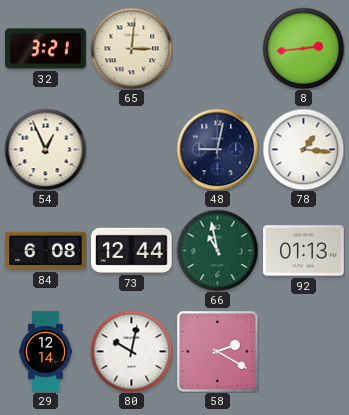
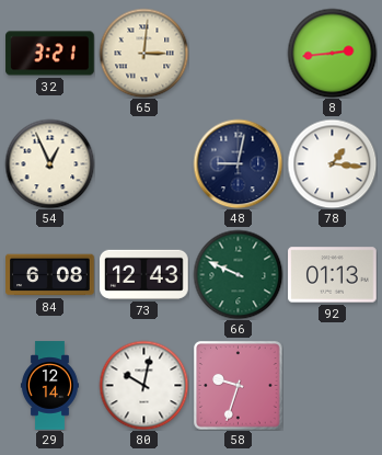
73: 12:44 -> 12:43 (144, 274)
66: 10:58 -> 9:49 (238, 274)
58: 2:20 -> 9:33 (238, 385)
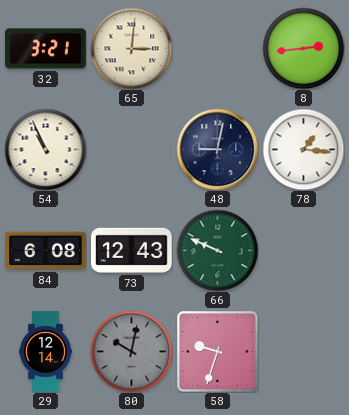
54: 12:56 -> 10:56 (45, 149)
92: 01:13 -> none (333, 275)
80 dial: white -> grey (131, 351)
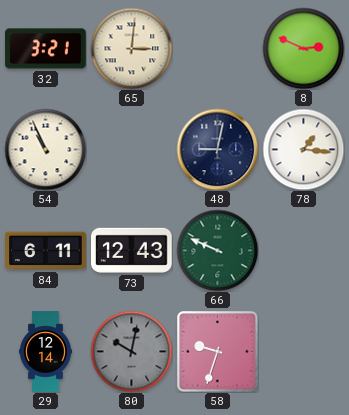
8: 2:44 -> 2:49 (303, 48)
84: 6:08 -> 6:11 (46, 251)
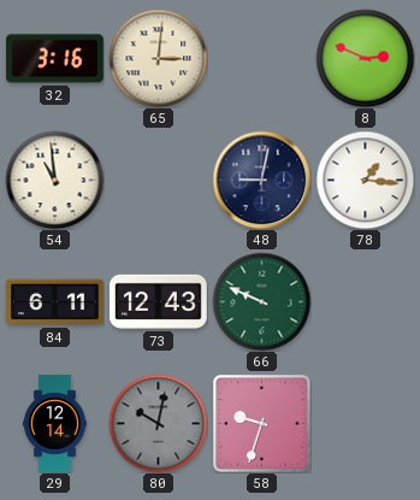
32: 3:21 -> 3:16 (55, 59)
54: 10:56 -> 10:59 (54, 180)
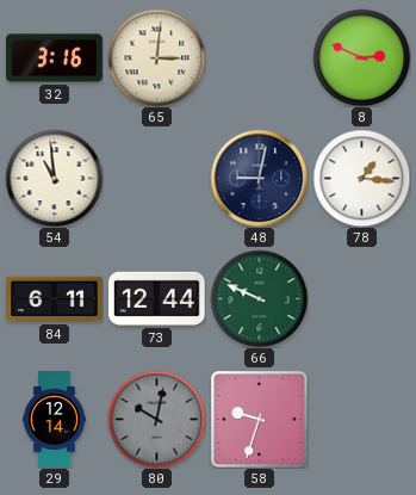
73: 12:43 -> 12:44 (157, 298)
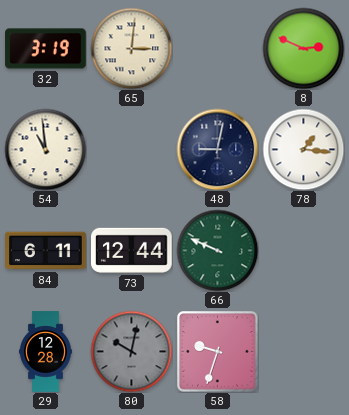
32: 3:16 -> 3:19 (46, 49)
29: 12:14 -> 12:28 (45, 352)
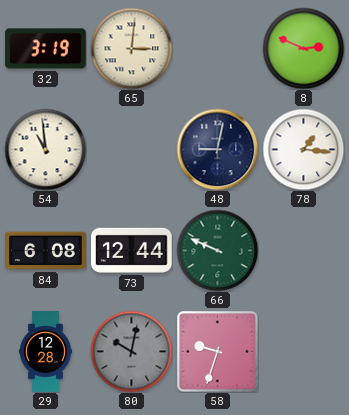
84: 6:11 -> 6:08 (46, 251)
